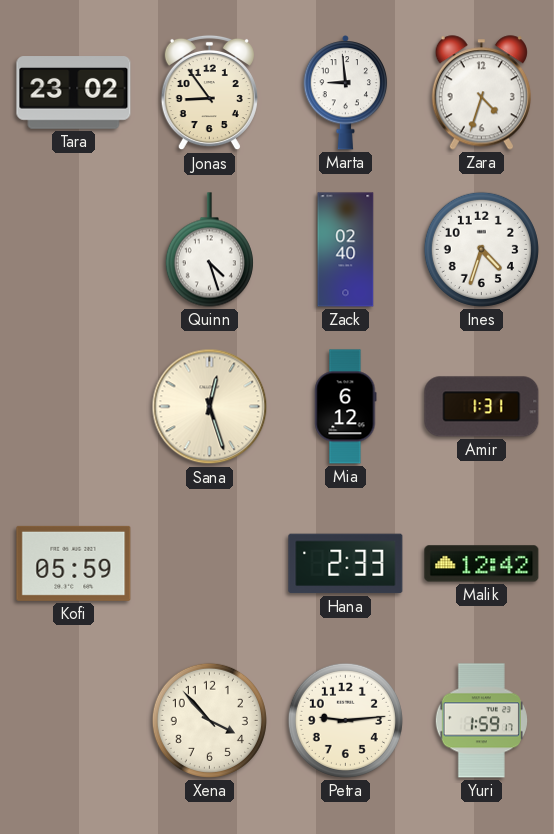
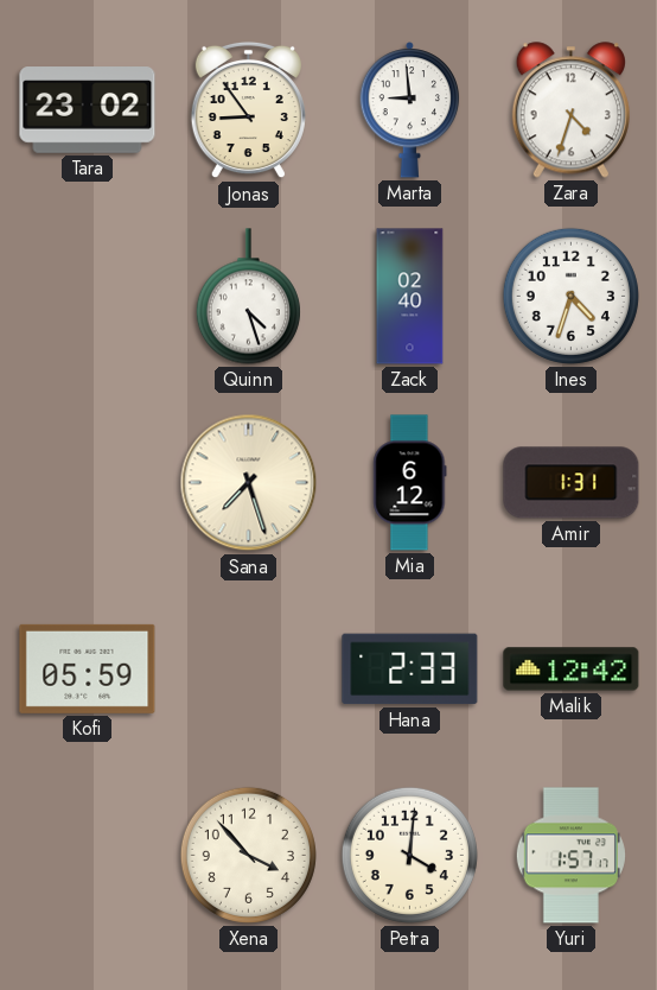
Sana: 12:27 -> 7:27 (249, 483)
Petra: 9:14 -> 4:01 (409, 855)
Yuri: 1:59 -> 1:57 (570, 856)
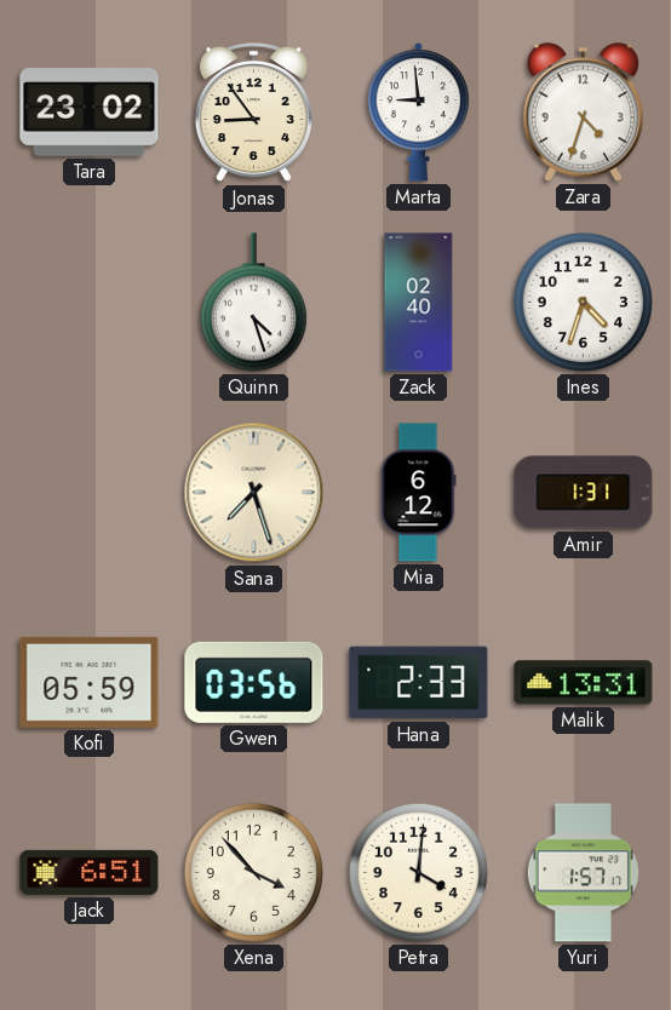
Gwen: none -> 03:56 (254, 682)
Malik: 12:42 -> 13:31 (584, 683)
Jack: none -> 6:51 (90, 872)
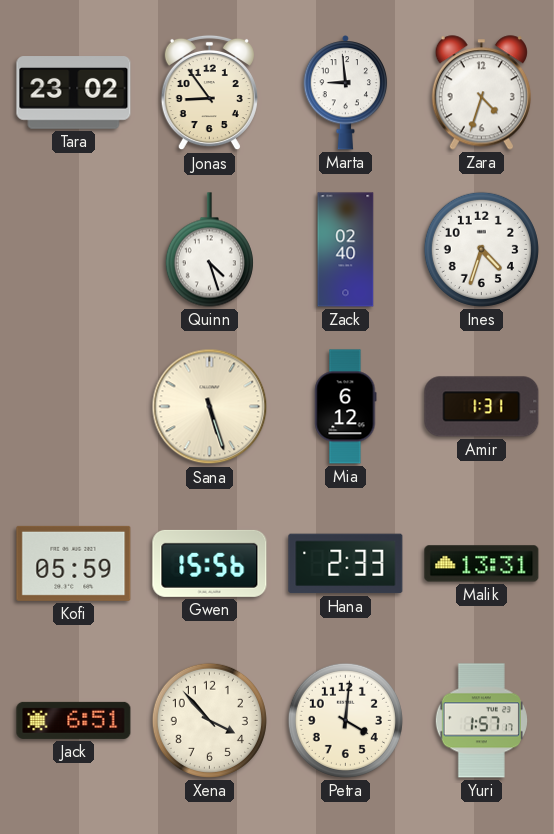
Sana: 7:27 -> 5:27 (210, 407)
Gwen: 03:56 -> 15:56 (210, 563)
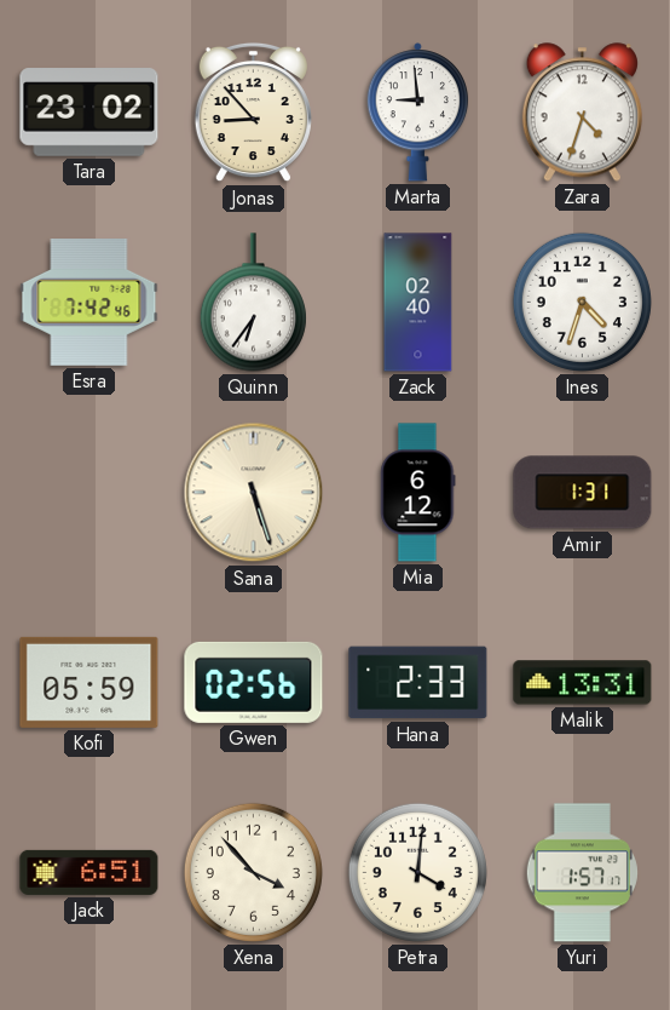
Jonas: 8:54 -> 8:53 (253, 113)
Esra: none -> 7:42 (89, 303)
Quinn: 4:27 -> 6:36 (253, 303)
Gwen: 15:56 -> 02:56 (254, 682)
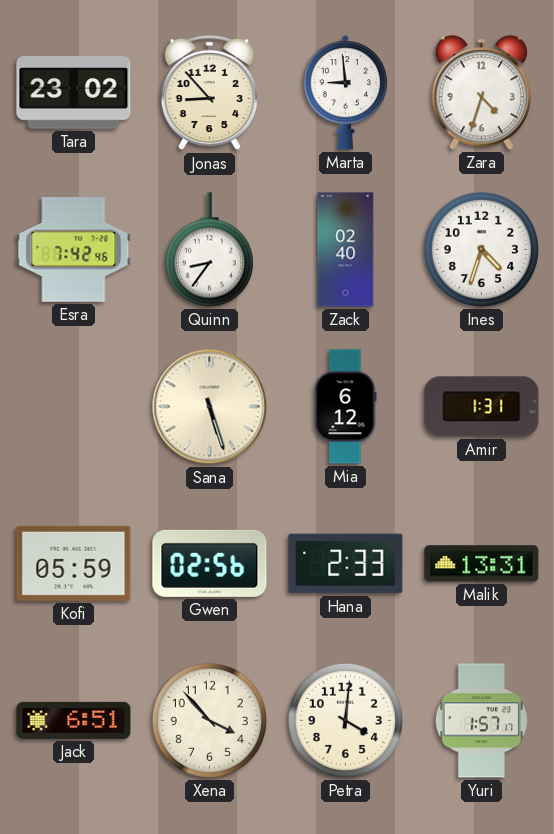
Quinn: 6:36 -> 8:36 (209, 250)
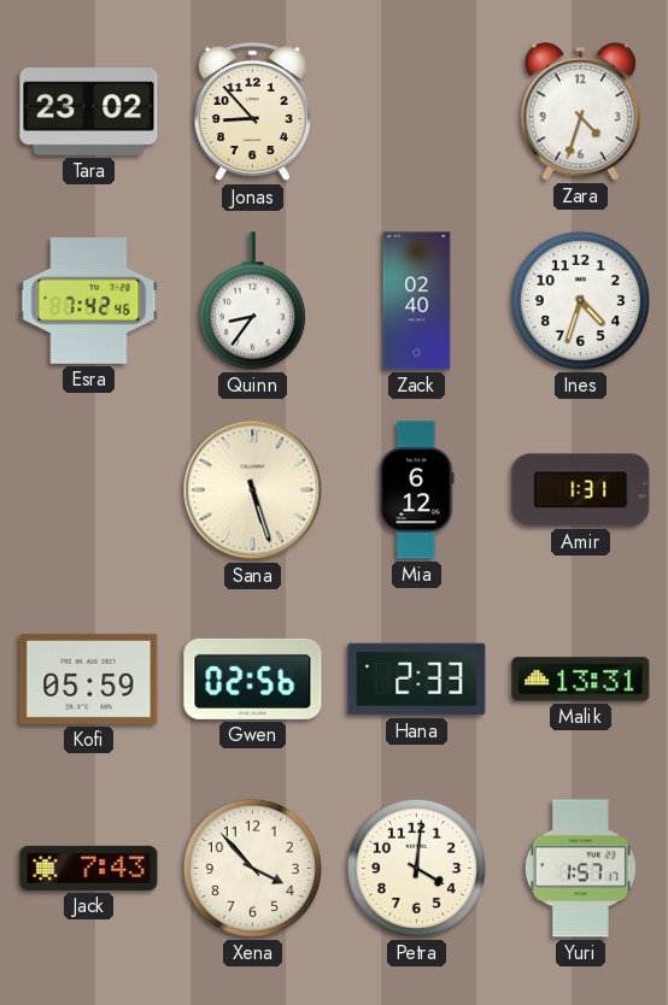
Marta: 8:59 -> none (346, 93)
Jack: 6:51 -> 7:43 (89, 868)
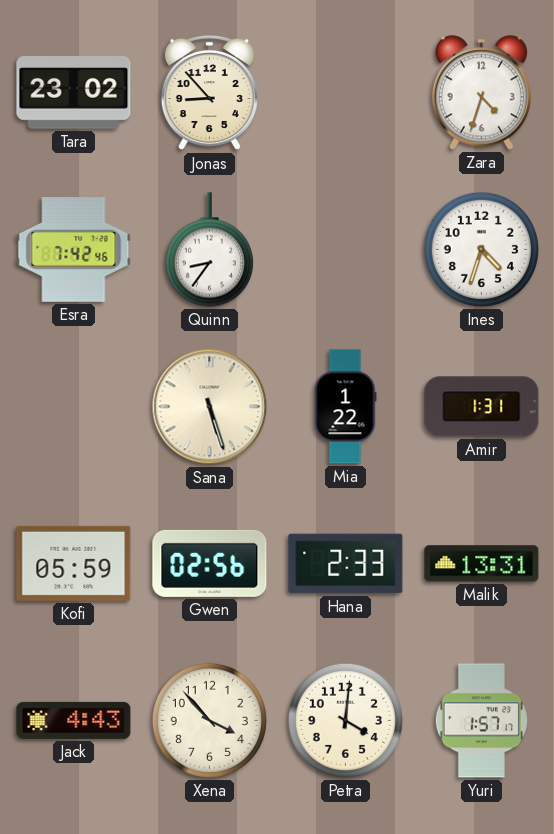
Zack: 02:40 -> none (417, 301)
Mia: 6:12 -> 1:22 (346, 407)
Jack: 7:43 -> 4:43 (74, 720)
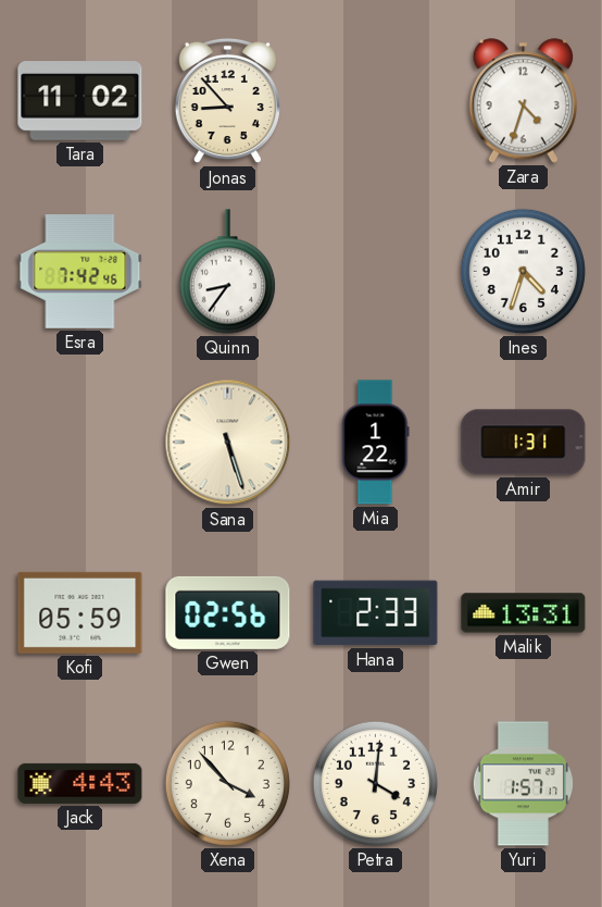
Tara: 23:02 -> 11:02 (80, 101)
